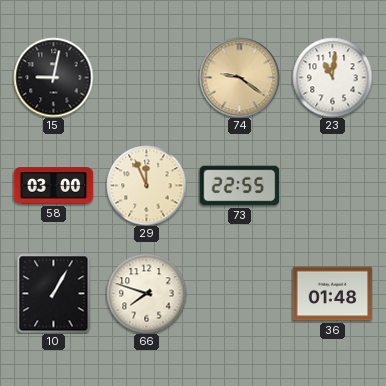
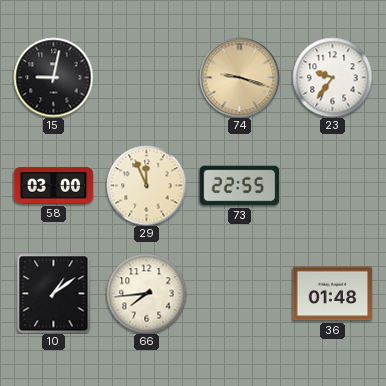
74: 9:21 -> 9:18 (239, 77)
23: 11:01 -> 9:36 (332, 77)
10: 1:05 -> 1:09 (54, 293)
66: 7:48 -> 7:44 (146, 293)
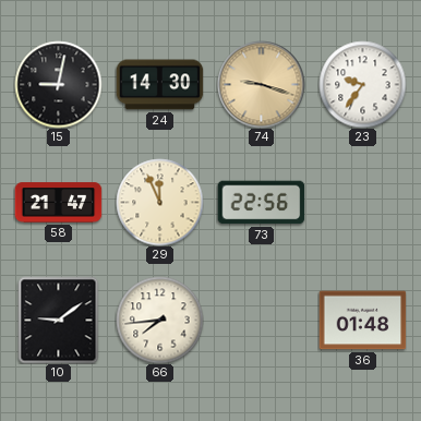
24: none -> 14:30 (159, 85)
58: 03:00 -> 21:47 (58, 203)
73: 22:55 -> 22:56 (261, 203)
10: 1:09 -> 9:09 (59, 320)
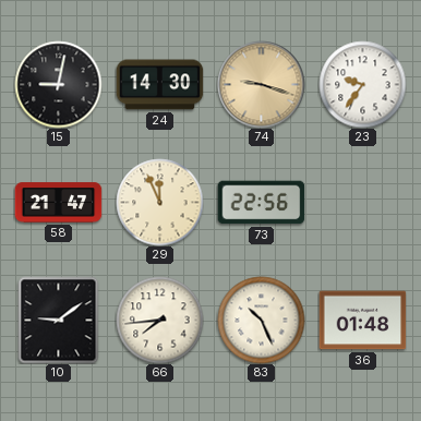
83: none -> 10:26 (261, 320)
